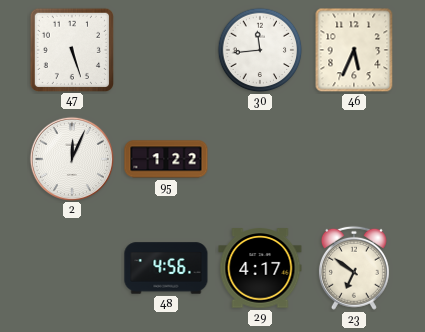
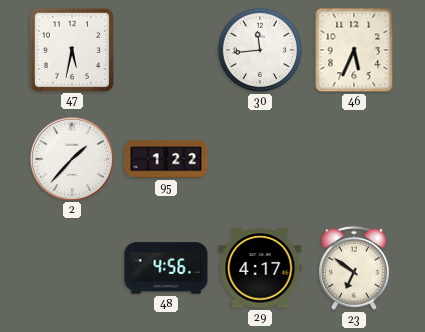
47: 5:27 -> 5:32 (71, 49)
2: 12:04 -> 1:37 (71, 158)
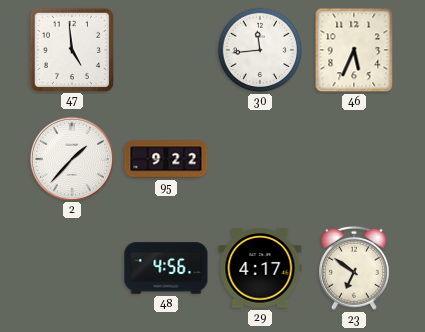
47: 5:32 -> 4:59 (71, 49)
95: 1:22 -> 9:22 (166, 159)
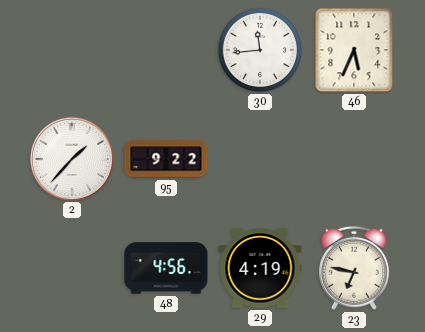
47: 4:59 -> none (71, 49)
29: 4:17 -> 4:19 (260, 268)
23: 6:51 -> 6:47 (354, 268)
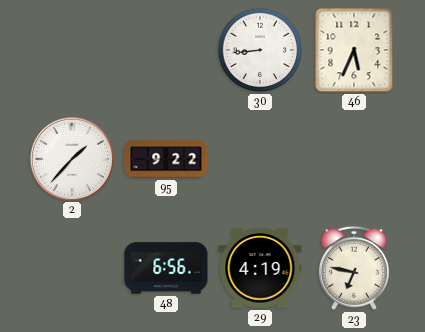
30: 11:44 -> 8:44 (260, 50)
48: 4:56 -> 6:56 (166, 268)
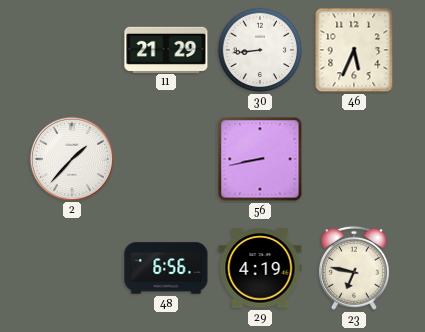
11: none -> 21:29 (166, 49)
95: 9:22 -> none (166, 159)
56: none -> 8:43 (260, 159)
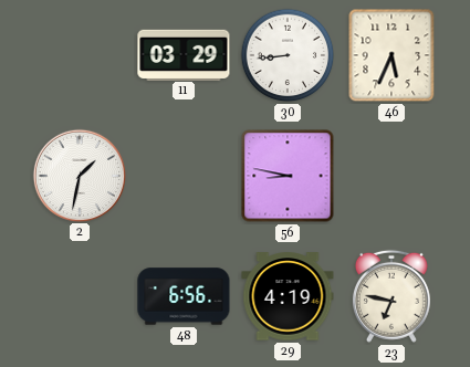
11: 21:29 -> 03:29 (184, 54)
2: 1:37 -> 1:32 (79, 175)
56: 8:43 -> 8:47 (288, 176)
